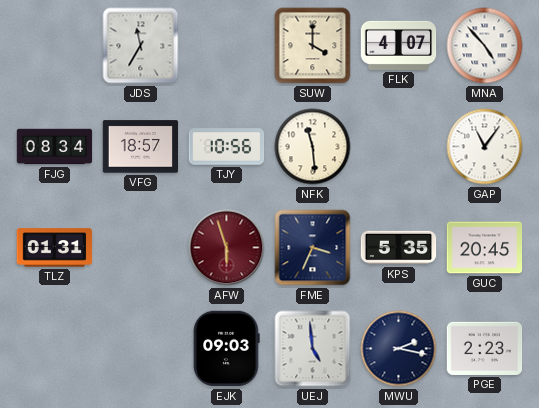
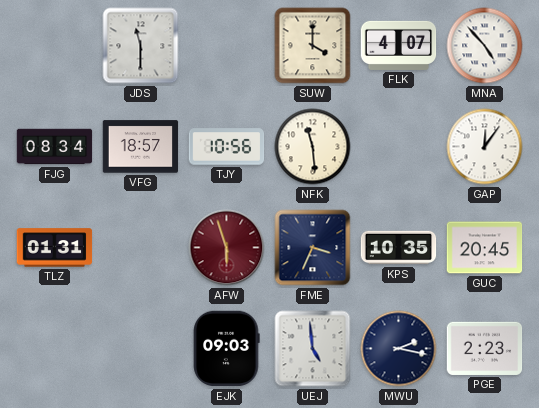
JDS: 11:35 -> 11:30 (141, 46)
GAP: 11:06 -> 12:06 (485, 147)
KPS: 5:35 -> 10:35 (399, 248)
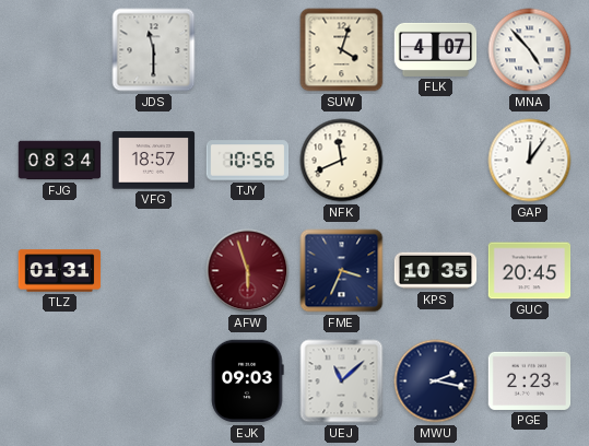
SUW: 4:00 -> 4:03 (342, 50)
NFK: 11:29 -> 11:41 (342, 161)
UEJ: 4:59 -> 11:08 (342, 382)
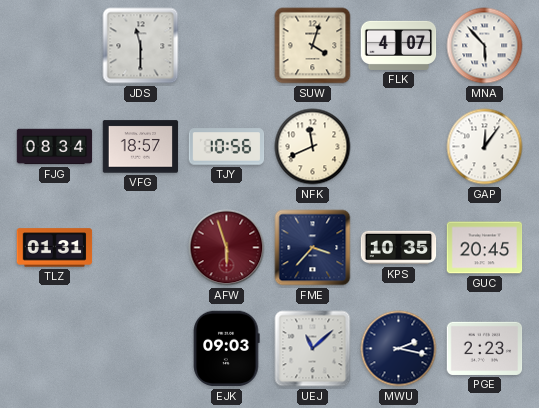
MNA: 4:53 -> 5:53 (485, 46)
FME: 3:34 -> 3:37 (313, 248)
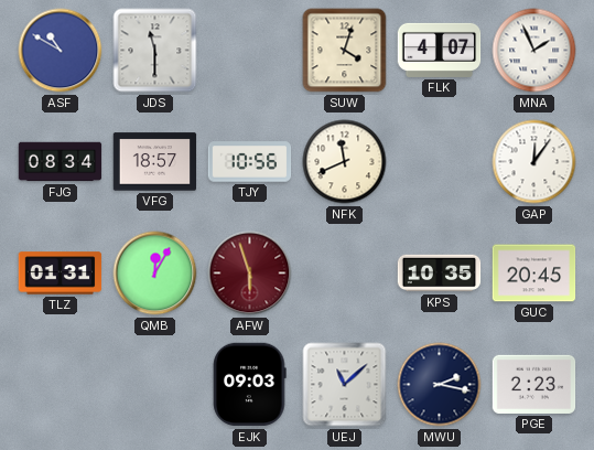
ASF: none -> 10:50 (61, 51)
MNA: 5:53 -> 1:56 (534, 51)
QMB: none -> 12:05 (155, 274)
FME: 3:37 -> none (313, 248)
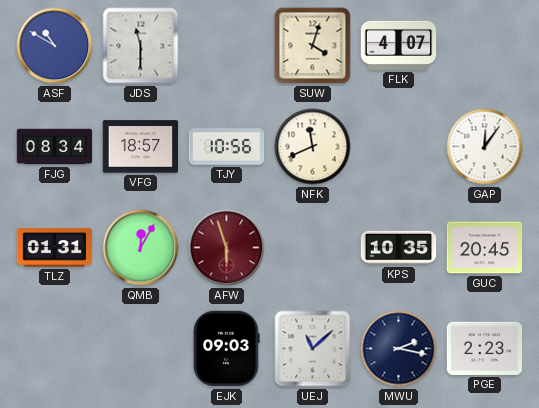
MNA: 1:56 -> none (534, 51)
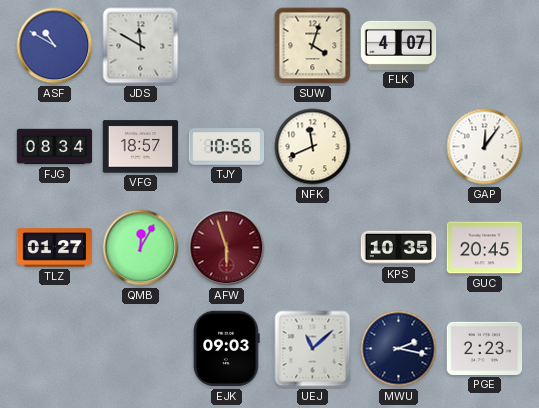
JDS: 11:30 -> 11:50 (141, 46)
TLZ: 01:31 -> 01:27 (55, 248)
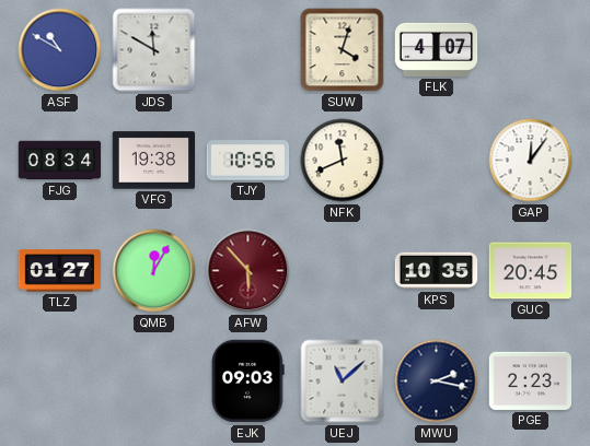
VFG: 18:57 -> 19:38 (154, 161)
AFW: 5:57 -> 5:53 (248, 271)
